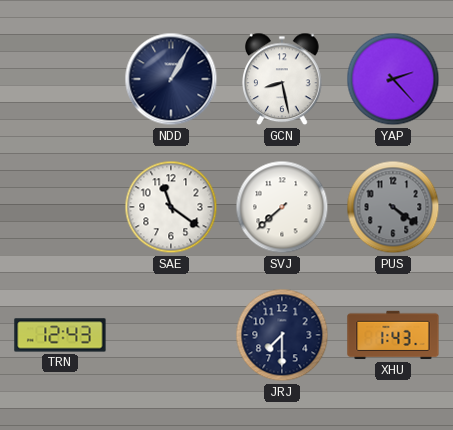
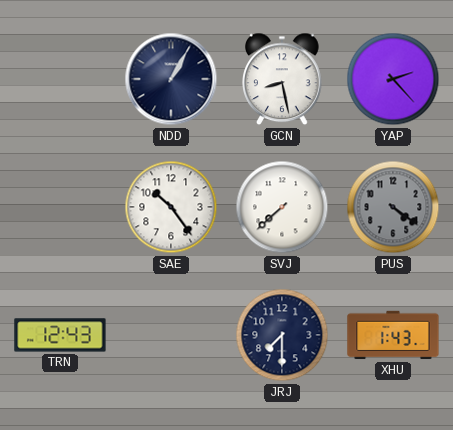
SAE: 11:21 -> 10:24 (171, 207)
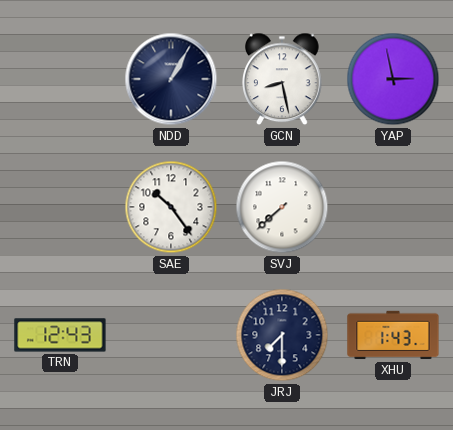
YAP: 2:23 -> 2:58 (393, 79)
PUS: 4:21 -> none (393, 207)
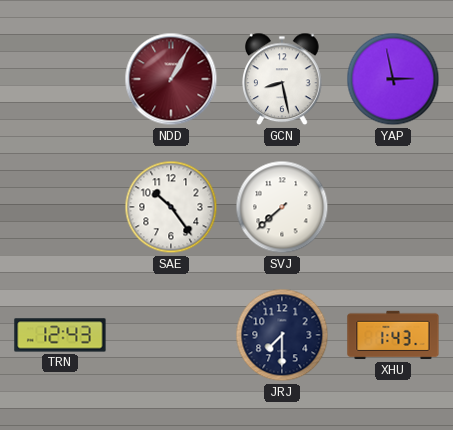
NDD dial: navy -> burgundy (171, 79)
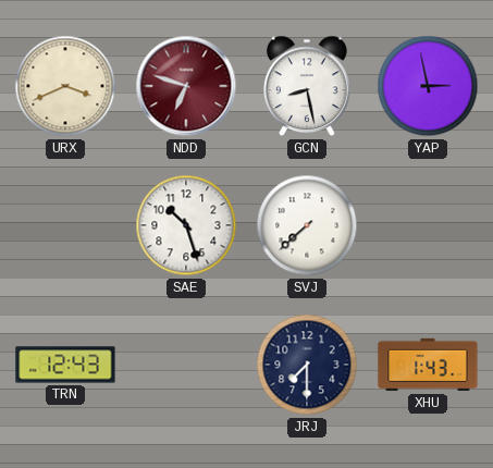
URX: none -> 3:41 (65, 86)
NDD: 1:05 -> 6:48 (186, 86)
SAE: 10:24 -> 10:27 (186, 225)
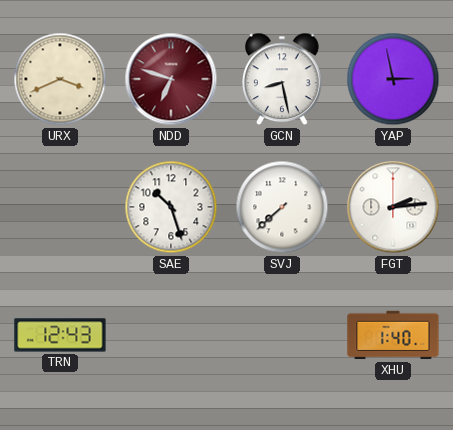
FGT: none -> 2:14 (393, 207)
JRJ: 7:30 -> none (307, 365)
XHU: 1:43 -> 1:40 (393, 335)
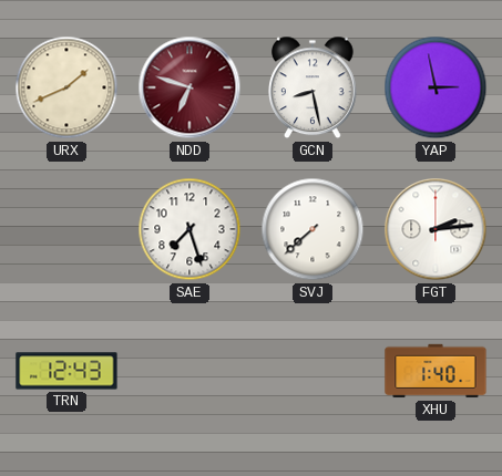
URX: 3:41 -> 1:41 (66, 87)
SAE: 10:27 -> 7:27 (189, 229)
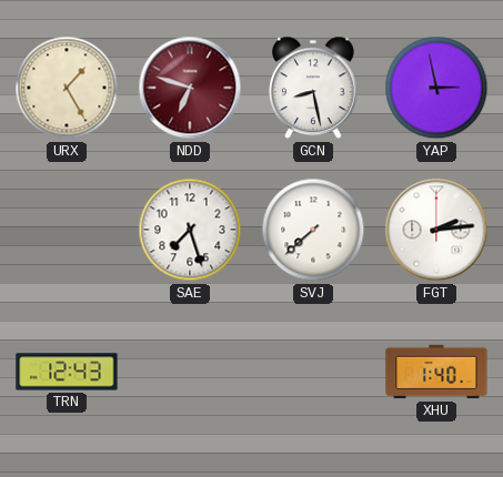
URX: 1:41 -> 1:25 (67, 88)
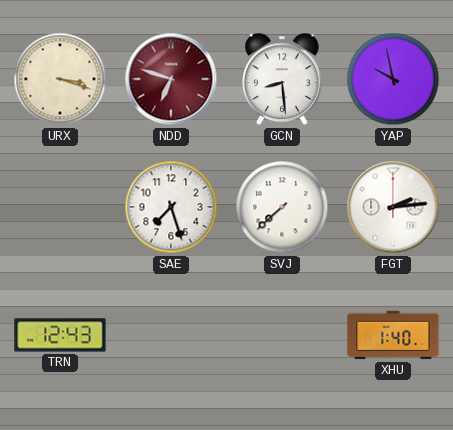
URX: 1:25 -> 3:18 (60, 79)
GCN: 8:28 -> 8:29 (283, 79)
YAP: 2:58 -> 9:58 (393, 79)
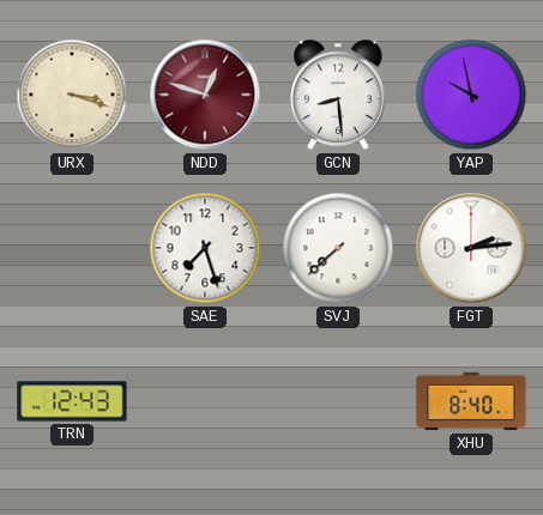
NDD: 6:48 -> 12:48 (205, 95)
XHU: 1:40 -> 8:40 (471, 401)
